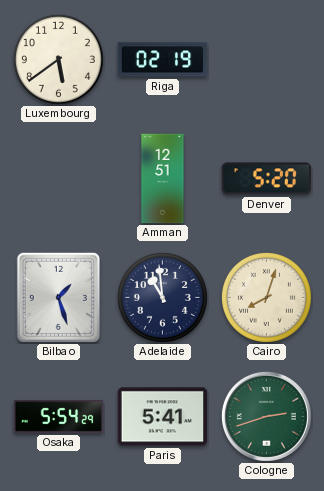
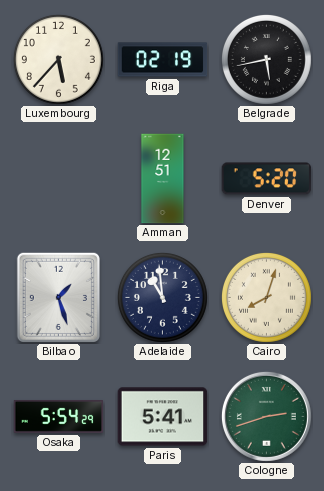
Luxembourg: 5:39 -> 5:37 (58, 59)
Belgrade: none -> 5:43 (266, 59)
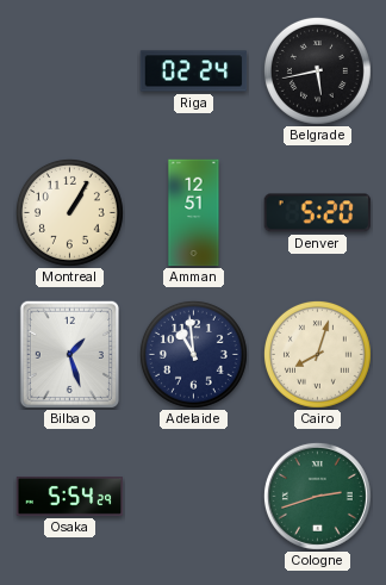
Luxembourg: 5:37 -> none (58, 59)
Riga: 02:19 -> 02:24 (194, 71)
Montreal: none -> 1:05 (69, 212)
Paris: 5:41 -> none (163, 417)
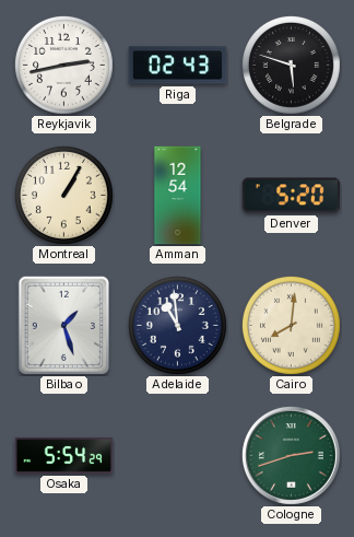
Reykjavik: none -> 2:43 (63, 65)
Riga: 02:24 -> 02:43 (178, 66)
Belgrade: 5:43 -> 5:48 (291, 65)
Amman: 12:51 -> 12:54 (178, 196)
Cairo: 8:03 -> 8:01 (291, 325)
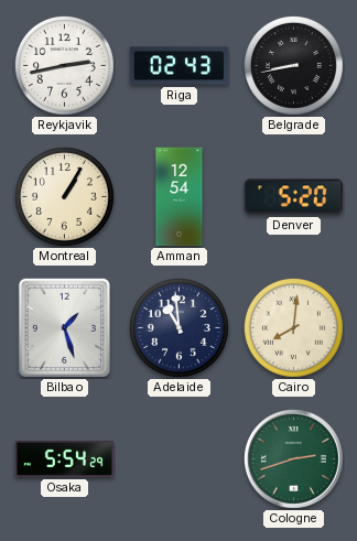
Belgrade: 5:48 -> 8:43 (293, 65)
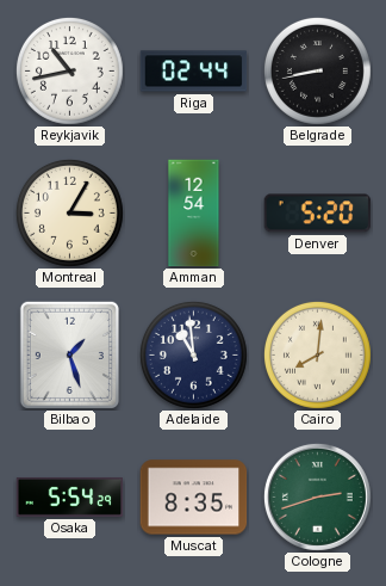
Reykjavik: 2:43 -> 10:43 (69, 70)
Riga: 02:43 -> 02:44 (194, 72)
Montreal: 1:05 -> 3:05 (69, 212)
Muscat: none -> 8:35 (194, 498)
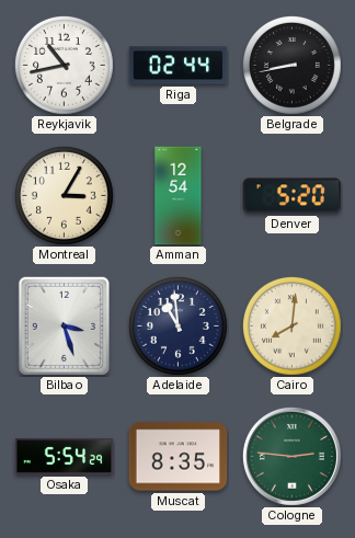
Bilbao: 1:27 -> 3:27 (64, 325)
Cologne: 2:42 -> 2:46 (291, 456)
